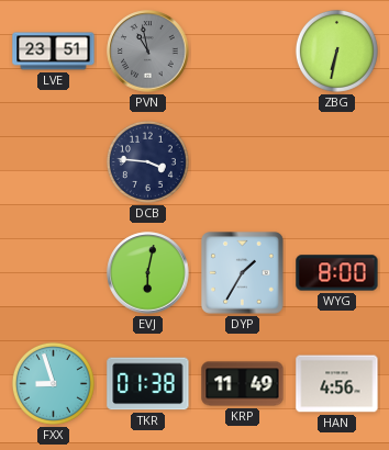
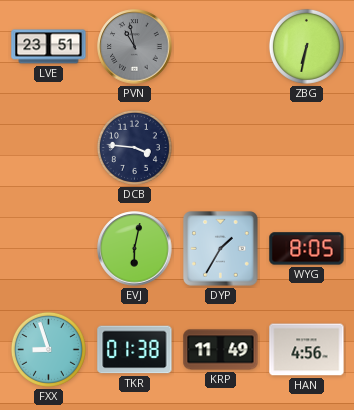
WYG: 8:00 -> 8:05 (307, 249)
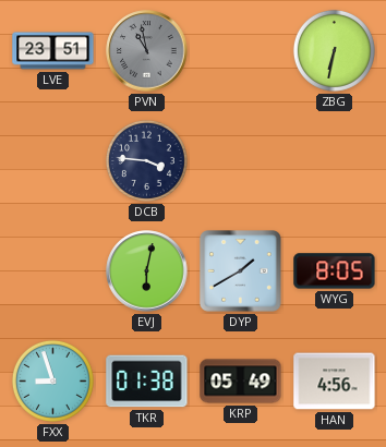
DYP: 1:35 -> 1:40 (241, 271)
KRP: 11:49 -> 05:49 (241, 382)
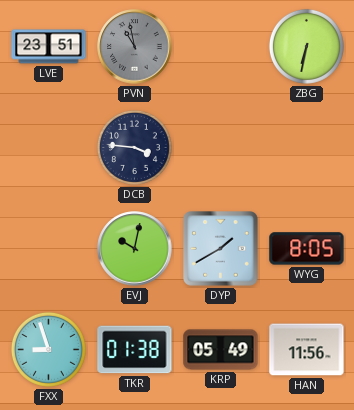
EVJ: 6:02 -> 10:02 (135, 249)
HAN: 4:56 -> 11:56 (307, 350)
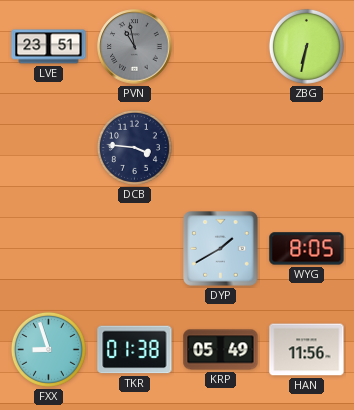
EVJ: 10:02 -> none (135, 249)
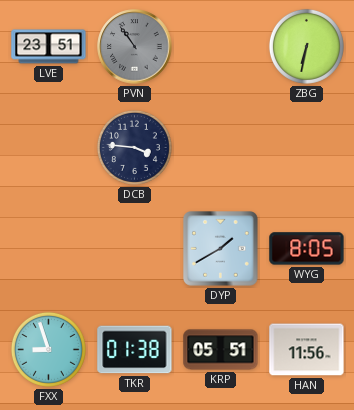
PVN: 10:58 -> 10:54 (135, 47)
KRP: 05:49 -> 05:51 (221, 350)
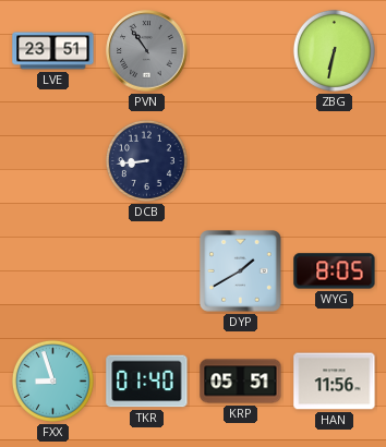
DCB: 3:46 -> 8:44 (146, 160)
TKR: 01:38 -> 01:40 (147, 382)
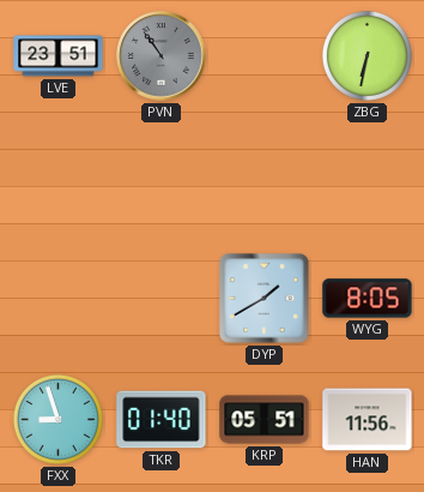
DCB: 8:44 -> none (146, 160)
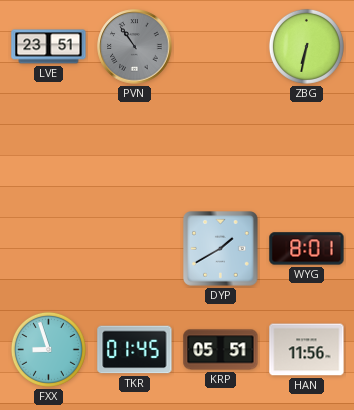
WYG: 8:05 -> 8:01 (307, 249)
TKR: 01:40 -> 01:45 (135, 350)
